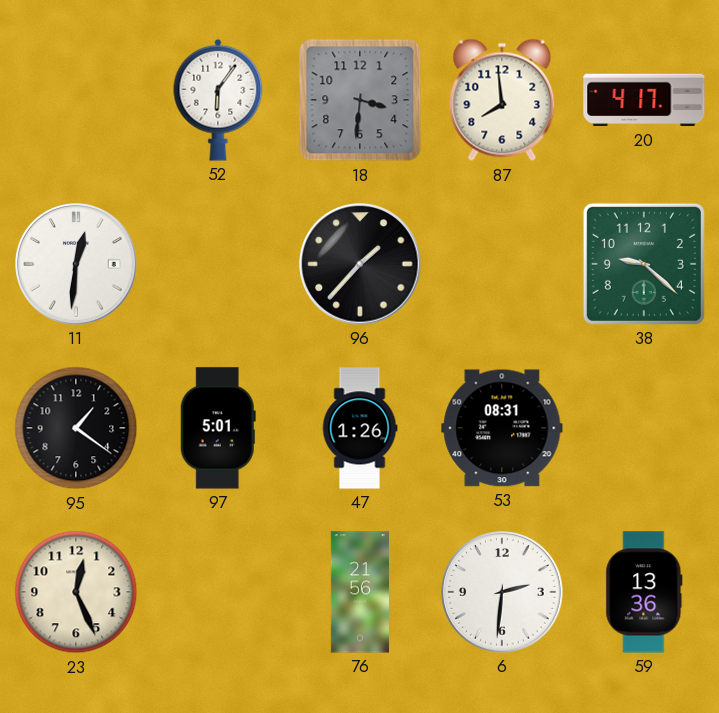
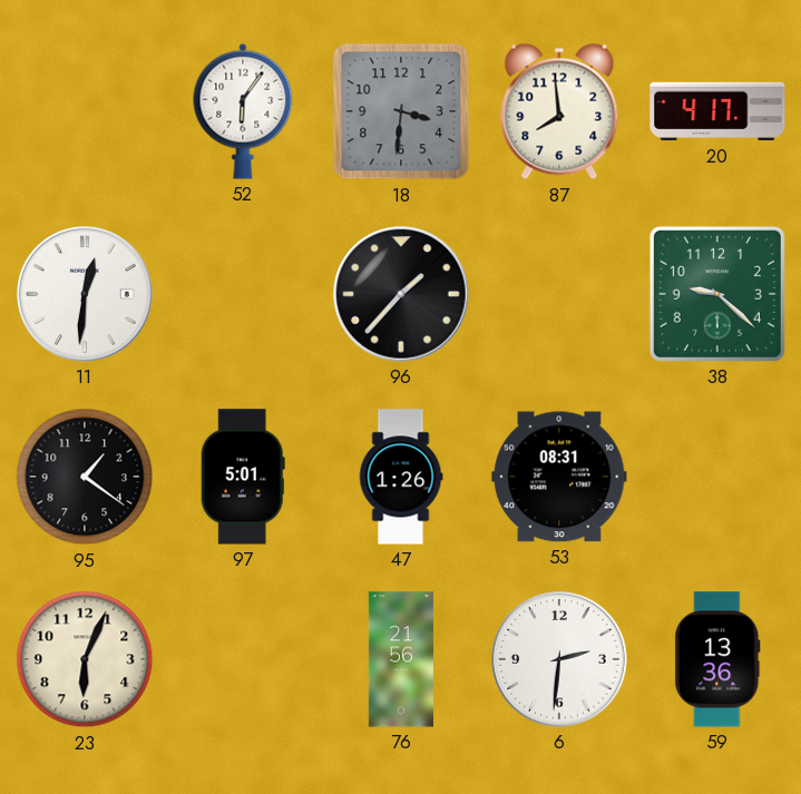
23: 12:26 -> 6:04 (85, 659)
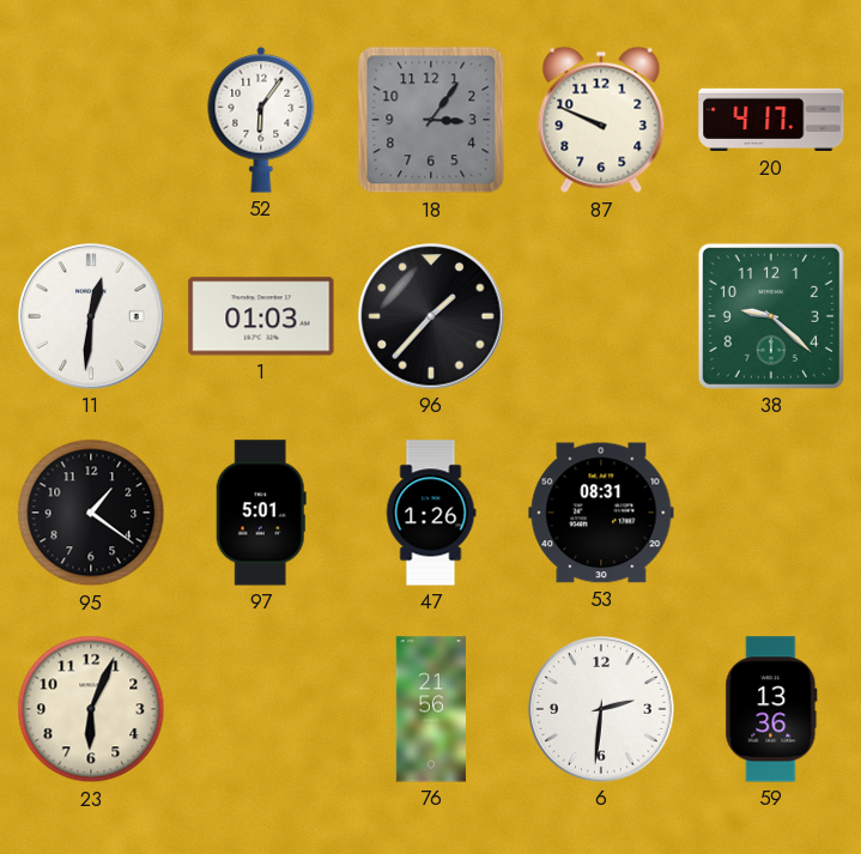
18: 3:31 -> 3:06 (431, 120)
87: 7:59 -> 9:49 (601, 120)
1: none -> 01:03 (261, 316)
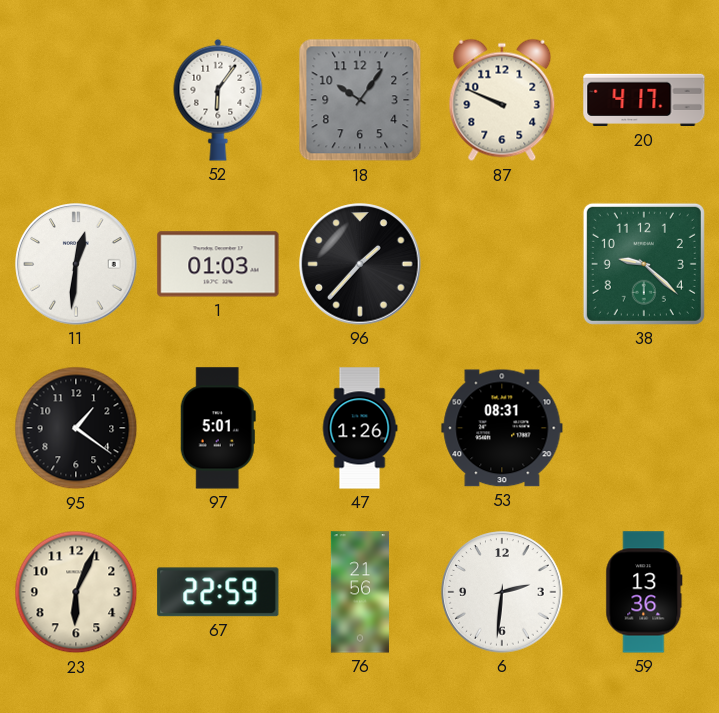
18: 3:06 -> 10:06 (360, 100)
67: none -> 22:59 (218, 592)
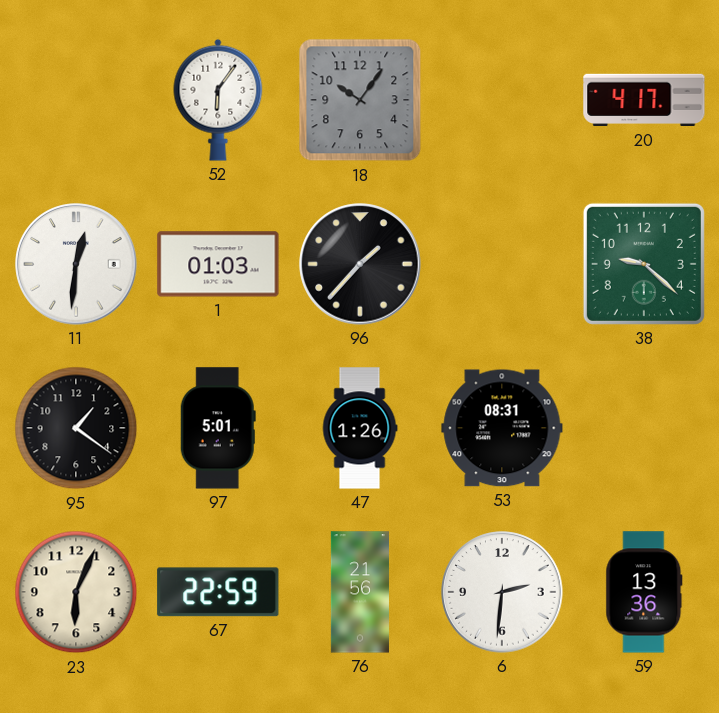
87: 9:49 -> none (502, 100)
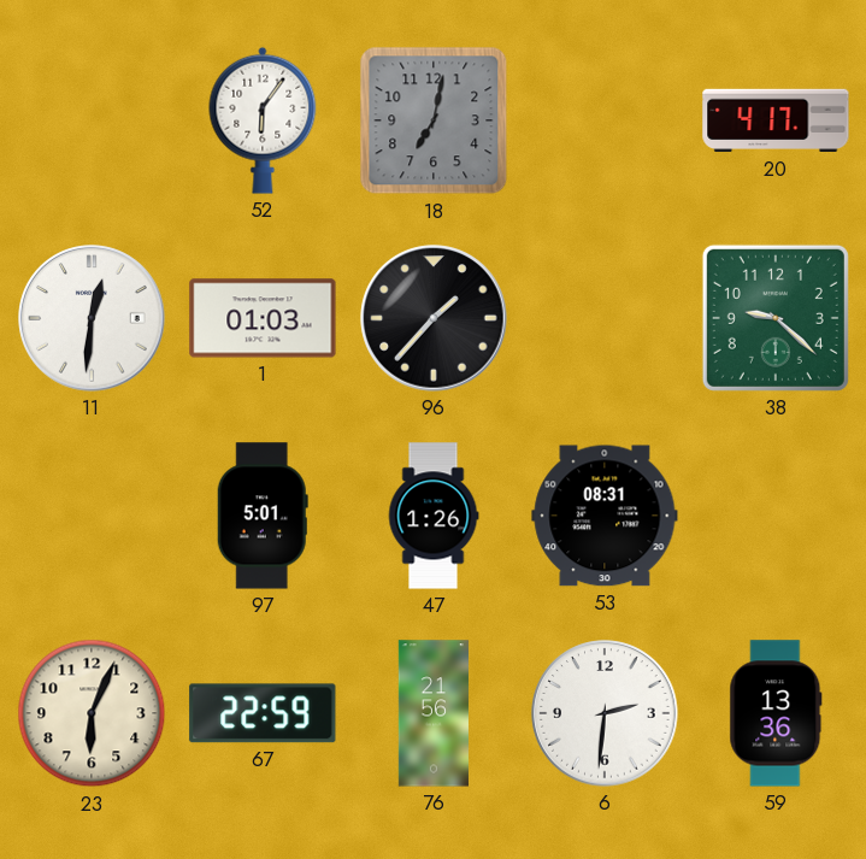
18: 10:06 -> 7:02 (434, 120)
95: 1:21 -> none (76, 428)
